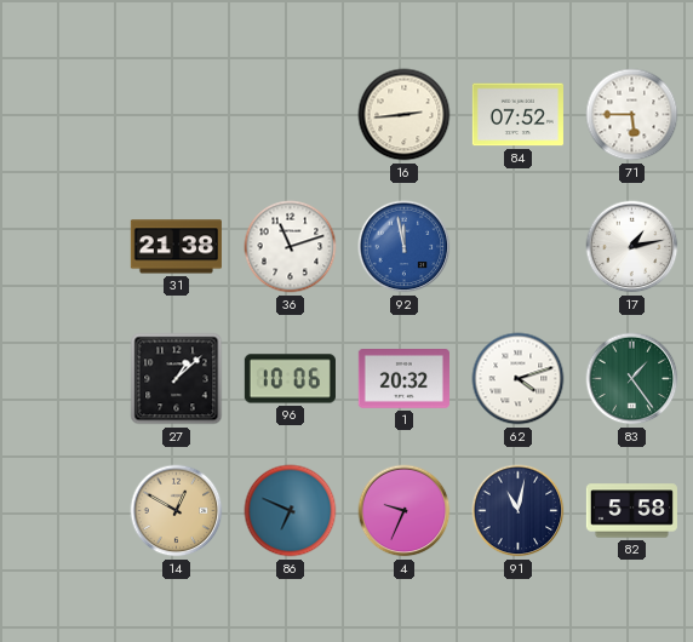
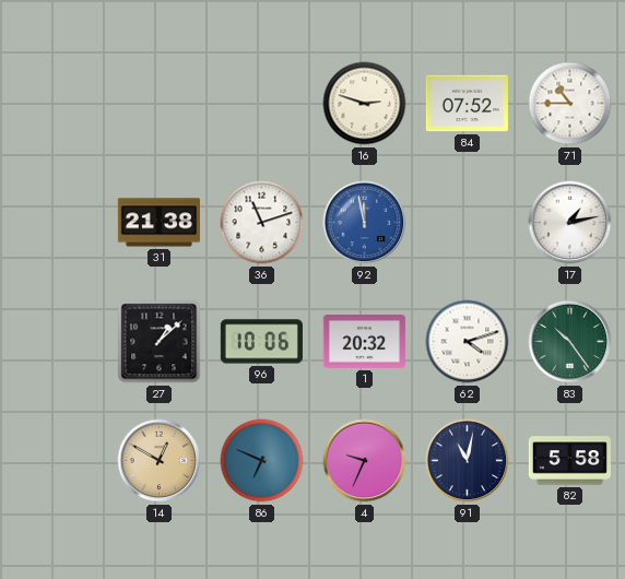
16: 2:44 -> 2:48 (365, 104)
71: 5:45 -> 10:45 (570, 104)
83: 1:24 -> 10:24 (570, 342)
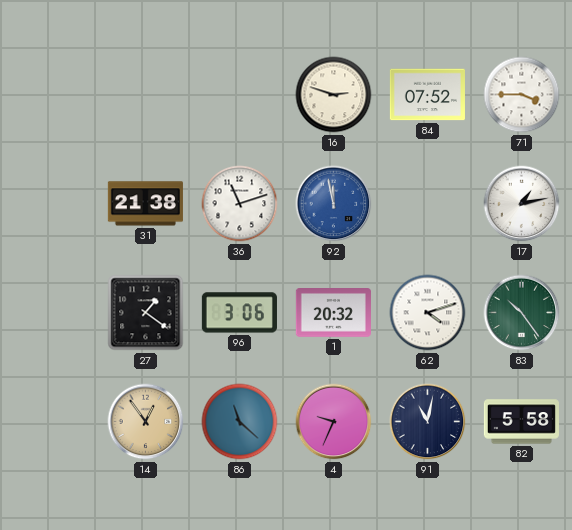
71: 10:45 -> 3:45 (522, 95)
27: 1:08 -> 1:21 (146, 313)
96: 10:06 -> 3:06 (239, 313)
14: 12:50 -> 12:54 (146, 422)
86: 6:49 -> 11:22 (240, 422)
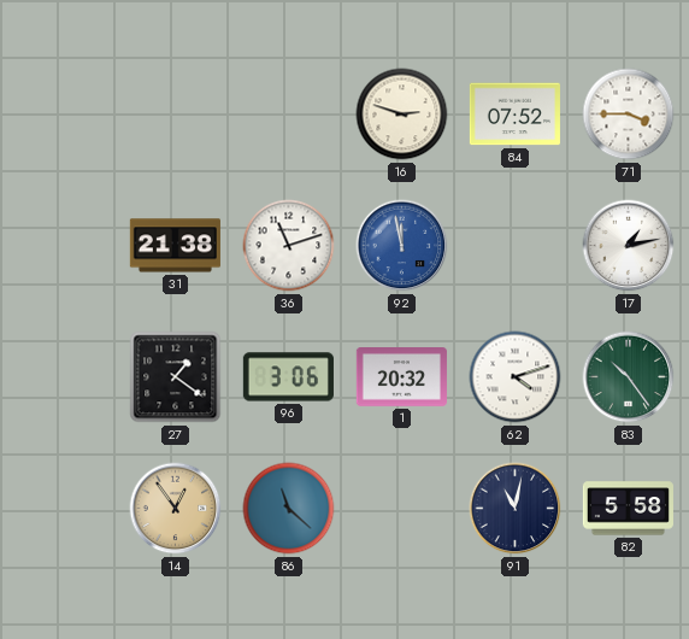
4: 9:34 -> none (334, 422)
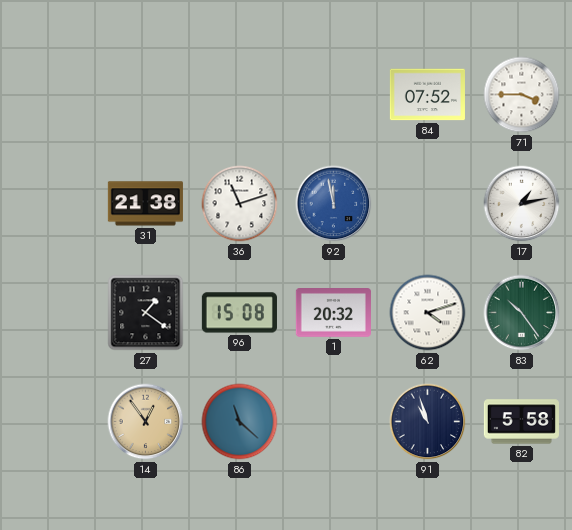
16: 2:48 -> none (402, 115)
96: 3:06 -> 15:08 (239, 313)
91: 11:02 -> 10:57 (428, 422)
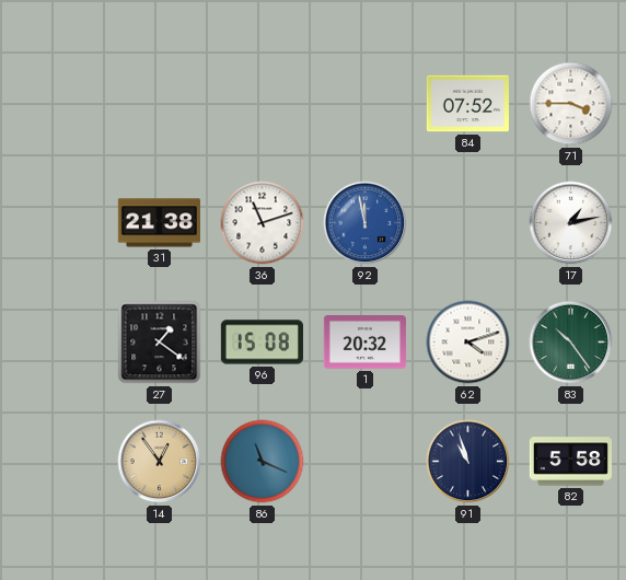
86: 11:22 -> 11:19 (263, 462)
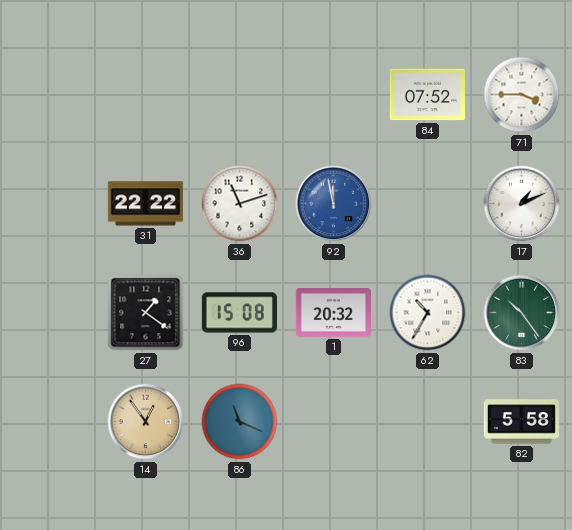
31: 21:38 -> 22:22 (145, 204)
17: 1:13 -> 1:11 (522, 204)
62: 4:12 -> 10:35 (428, 313)
91: 10:57 -> none (468, 462)
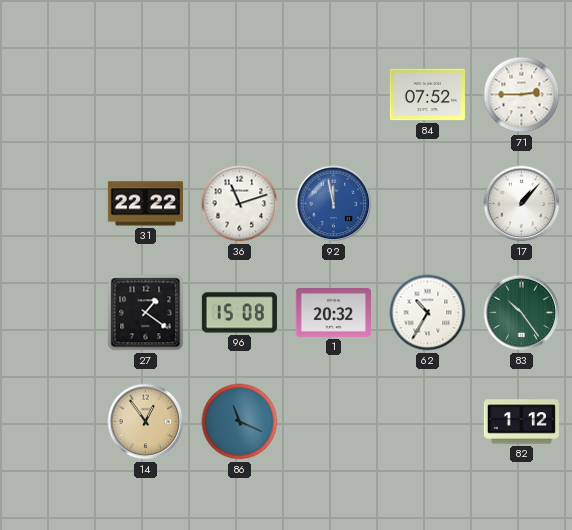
71: 3:45 -> 2:45 (522, 95)
17: 1:11 -> 1:07 (522, 204)
82: 5:58 -> 1:12 (521, 422)
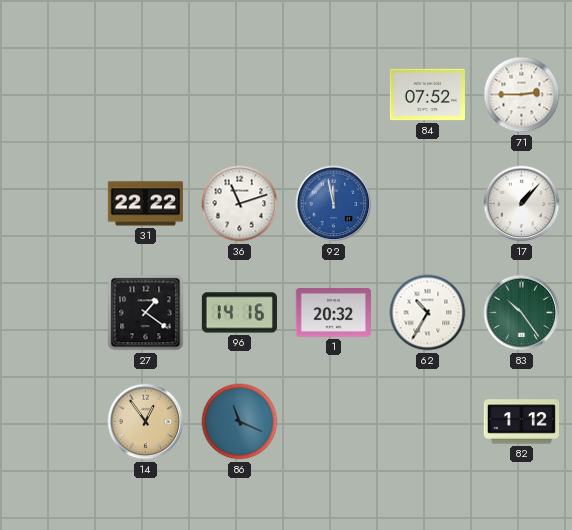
96: 15:08 -> 14:16 (239, 313)
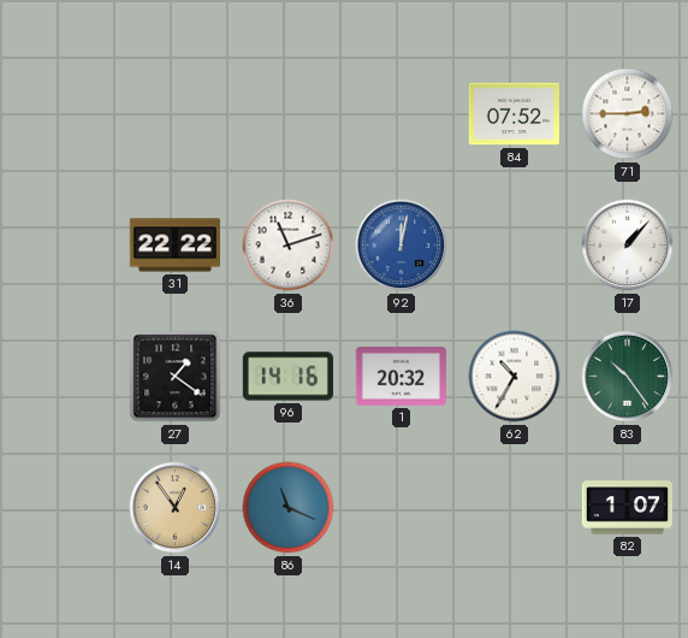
92: 11:58 -> 12:02 (402, 246)
82: 1:12 -> 1:07 (627, 508)
